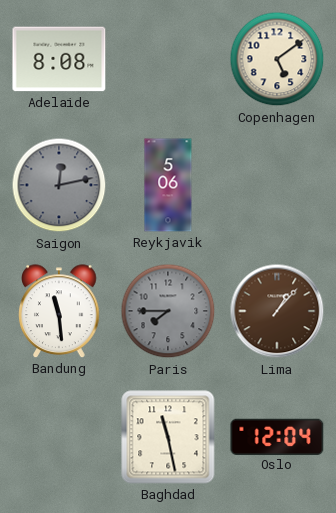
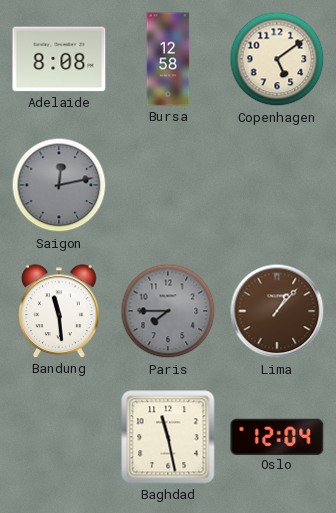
Bursa: none -> 12:58 (168, 59)
Reykjavik: 5:06 -> none (168, 185)
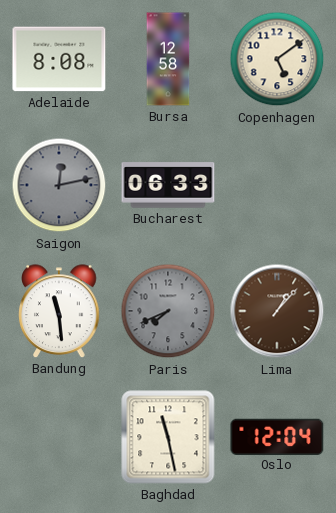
Bucharest: none -> 06:33 (168, 185)
Paris: 7:45 -> 7:41 (168, 311)
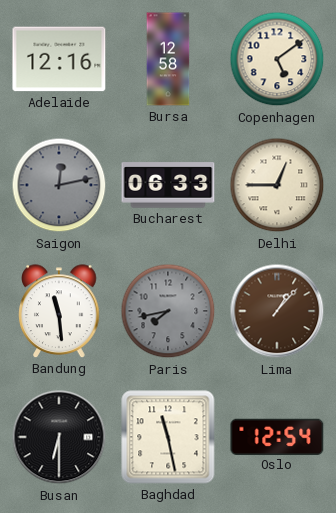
Adelaide: 8:08 -> 12:16 (59, 59)
Delhi: none -> 12:45 (277, 185)
Paris: 7:41 -> 7:43 (168, 311)
Busan: none -> 6:30 (59, 437)
Oslo: 12:04 -> 12:54 (277, 436)
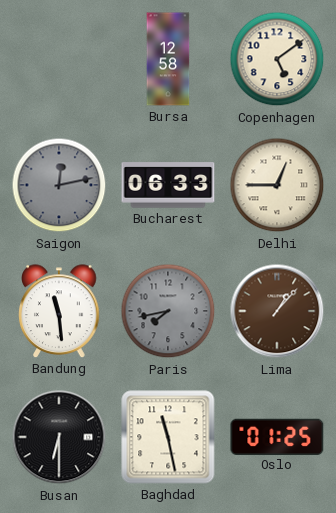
Adelaide: 12:16 -> none (59, 59)
Oslo: 12:54 -> 01:25 (277, 436)
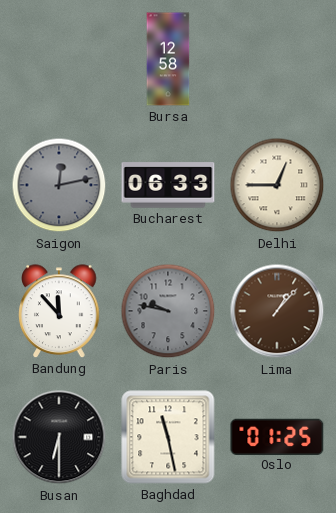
Copenhagen: 5:09 -> none (277, 59)
Bandung: 11:29 -> 11:53 (59, 311)
Paris: 7:43 -> 9:47 (168, 311)
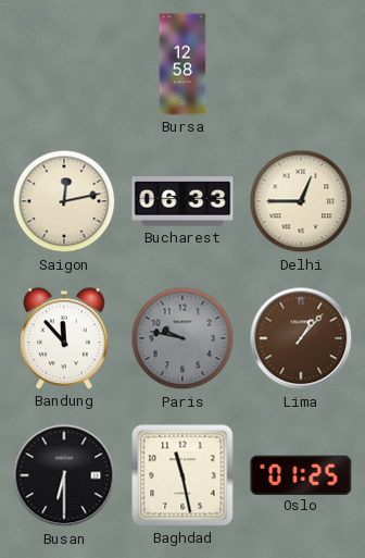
Saigon dial: grey -> cream (64, 201)
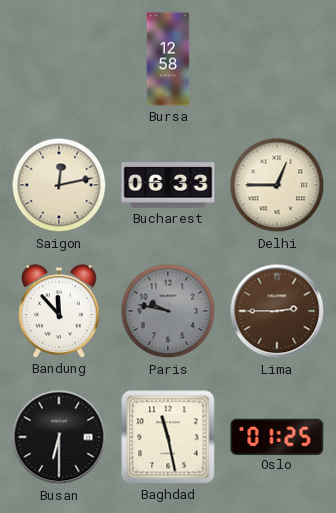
Lima: 1:07 -> 2:45 (277, 311)
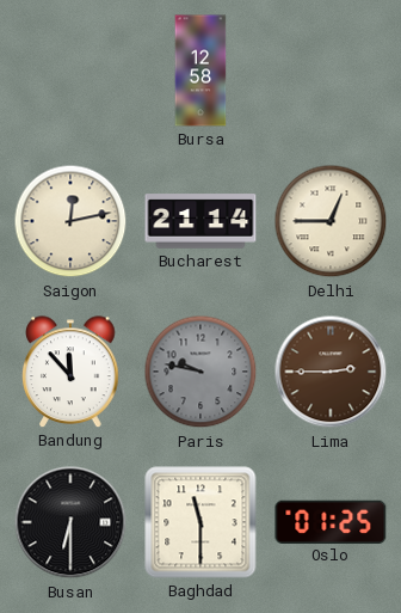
Bucharest: 06:33 -> 21:14 (200, 221)
Baghdad: 11:28 -> 11:30 (200, 522)
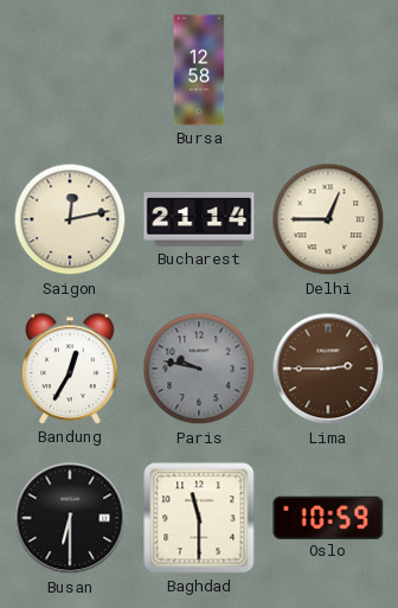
Bandung: 11:53 -> 12:35 (70, 369)
Oslo: 01:25 -> 10:59 (328, 517)
